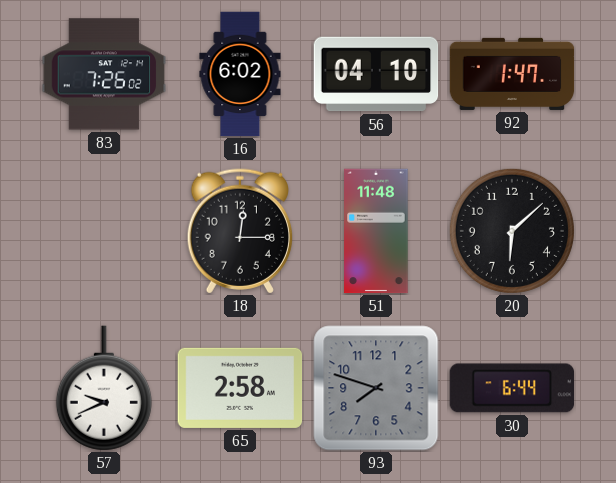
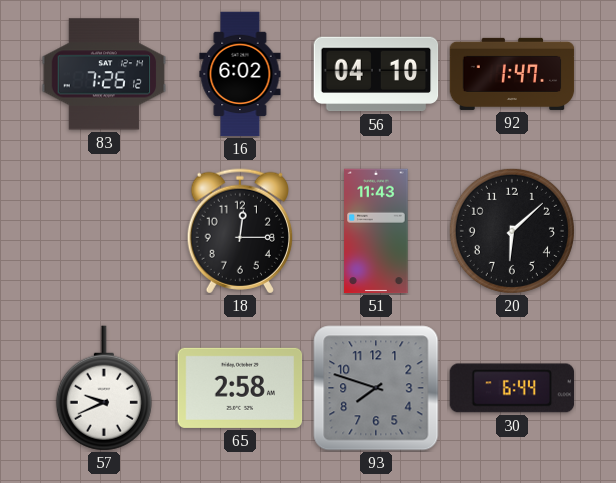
83: 7:26:02 -> 7:26:12 (104, 74)
51: 11:48 -> 11:43 (376, 231)
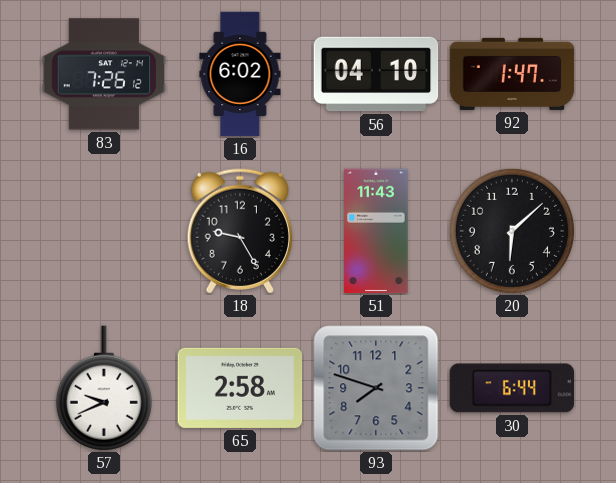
18: 12:15 -> 9:25 (240, 231)
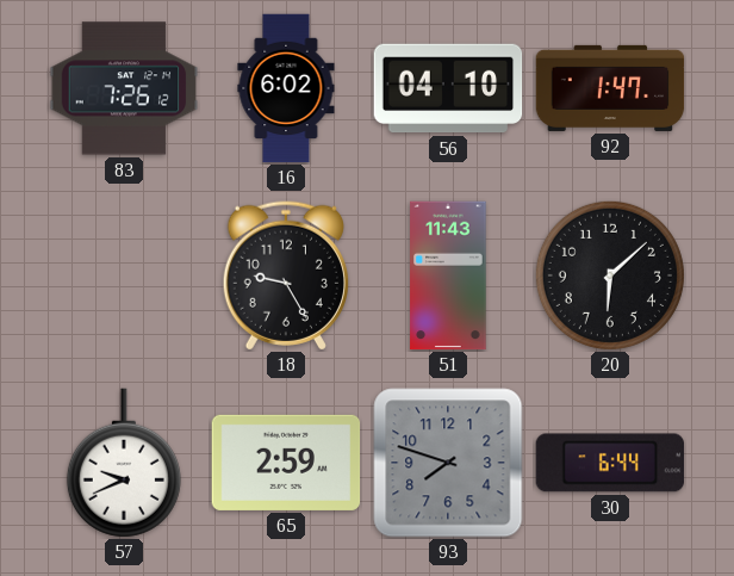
65: 2:58 -> 2:59 (286, 463)
